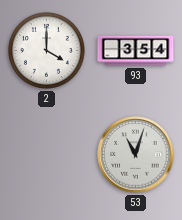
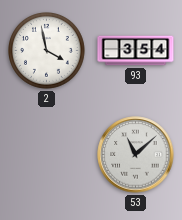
2: 4:00 -> 3:58 (47, 51)
53: 11:03 -> 11:08 (136, 155)
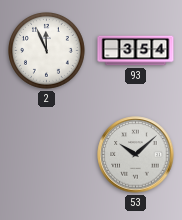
2: 3:58 -> 11:56 (47, 51)
53: 11:08 -> 10:08 (136, 155)
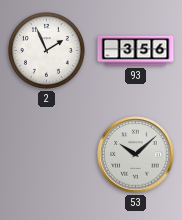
2: 11:56 -> 1:56 (47, 51)
93: 3:54 -> 3:56 (136, 51)
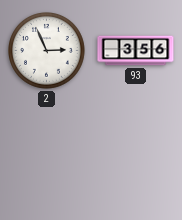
2: 1:56 -> 2:56 (47, 51)
53: 10:08 -> none (136, 155)
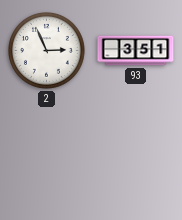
93: 3:56 -> 3:51 (136, 51)
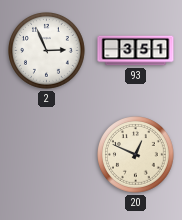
20: none -> 12:49 (136, 155)
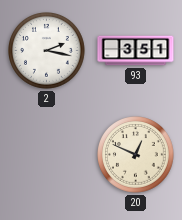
2: 2:56 -> 2:17 (47, 51)
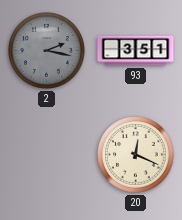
2 dial: white -> grey (47, 51)
20: 12:49 -> 12:19 (136, 155)
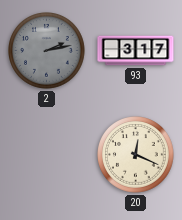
2: 2:17 -> 2:13 (47, 51)
93: 3:51 -> 3:17 (136, 51)
